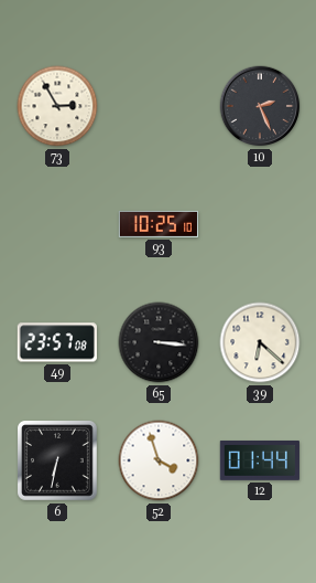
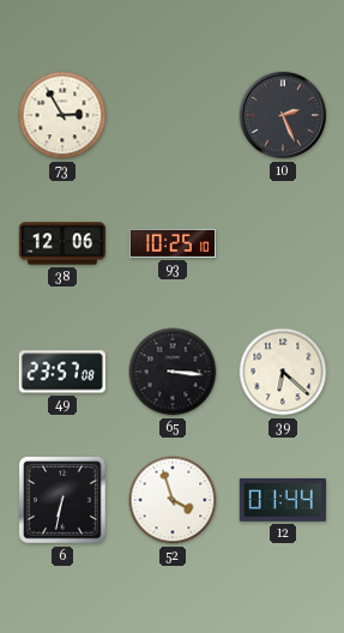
38: none -> 12:06 (61, 243)
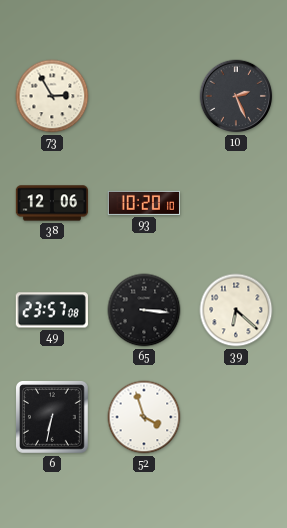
93: 10:25 -> 10:20 (143, 203)
12: 01:44 -> none (283, 500)
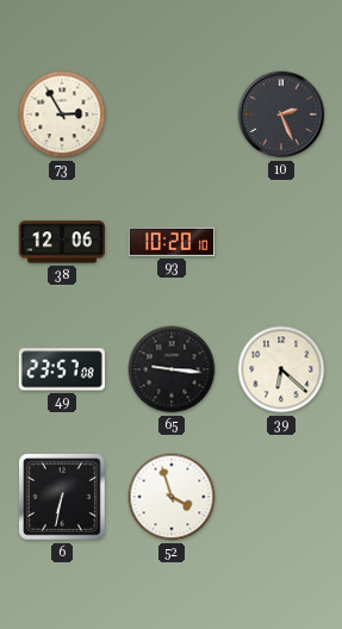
65: 3:16 -> 9:16 (172, 369)
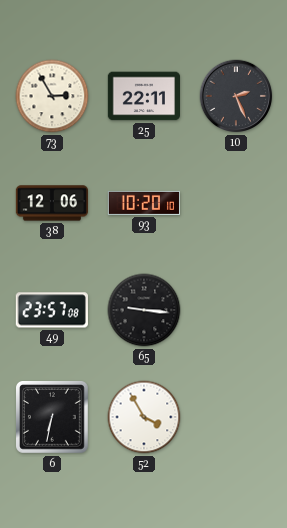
25: none -> 22:11 (143, 96)
39: 6:22 -> none (281, 369)
52: 3:57 -> 3:55 (144, 417)
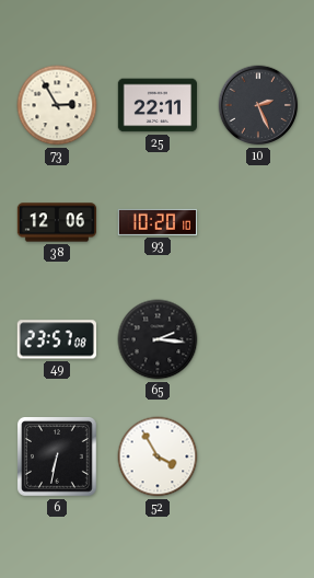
65: 9:16 -> 2:16 (158, 339)
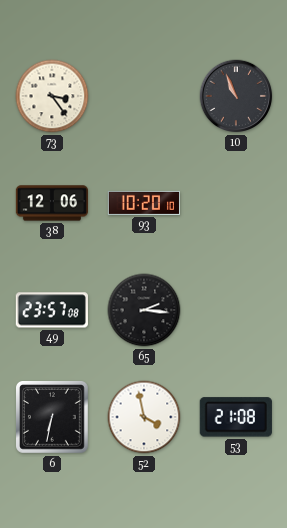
73: 2:55 -> 3:24 (52, 96)
25: 22:11 -> none (156, 105)
10: 2:26 -> 10:56 (236, 96)
52: 3:55 -> 3:58 (144, 417)
53: none -> 21:08 (236, 417)
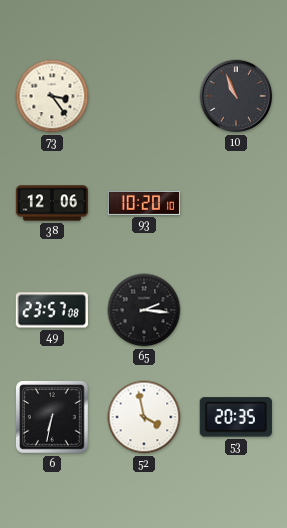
53: 21:08 -> 20:35 (236, 417)
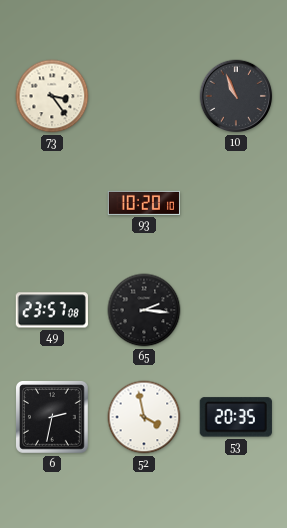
38: 12:06 -> none (51, 203)
6: 6:32 -> 2:32 (52, 417)
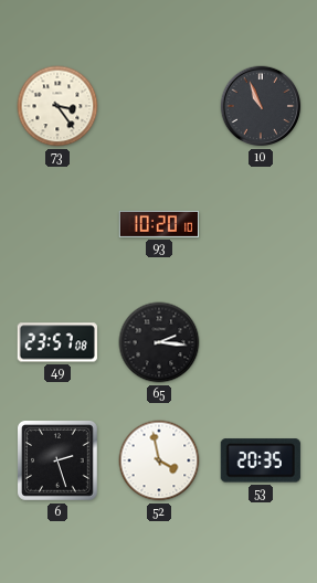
6: 2:32 -> 2:27 (57, 460)
